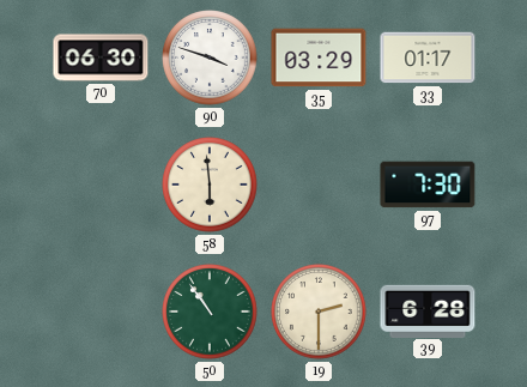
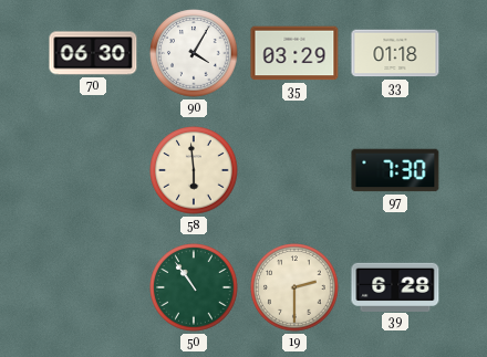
90: 3:48 -> 4:05 (194, 53)
33: 01:17 -> 01:18 (395, 53)
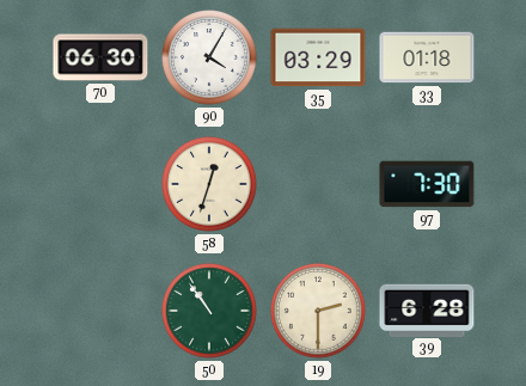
58: 5:59 -> 12:33 (209, 184)
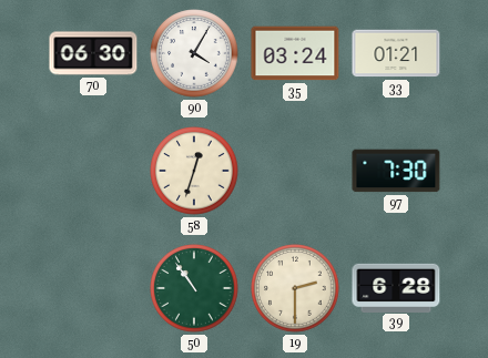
35: 03:29 -> 03:24 (295, 53)
33: 01:18 -> 01:21 (396, 53)
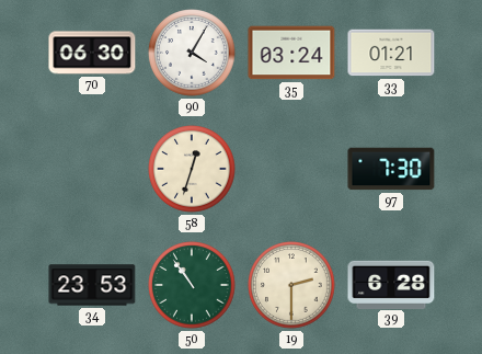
34: none -> 23:53 (92, 285)
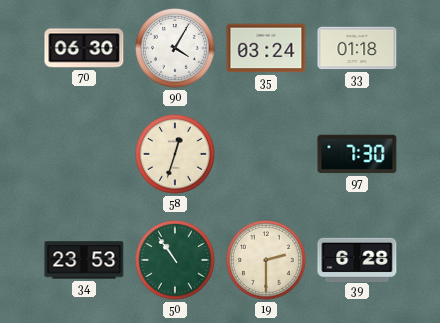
33: 01:21 -> 01:18 (357, 48)
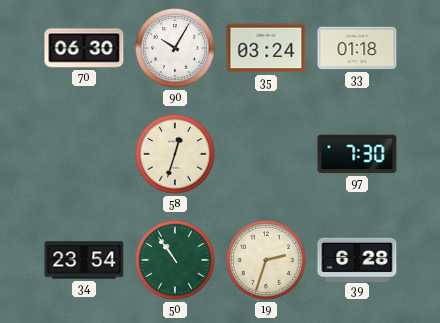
90: 4:05 -> 10:05 (175, 48)
34: 23:53 -> 23:54 (84, 260)
19: 2:30 -> 2:33 (266, 260)
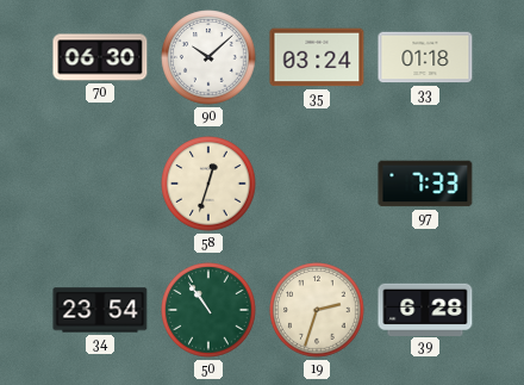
90: 10:05 -> 10:08 (208, 57)
97: 7:30 -> 7:33 (425, 184)
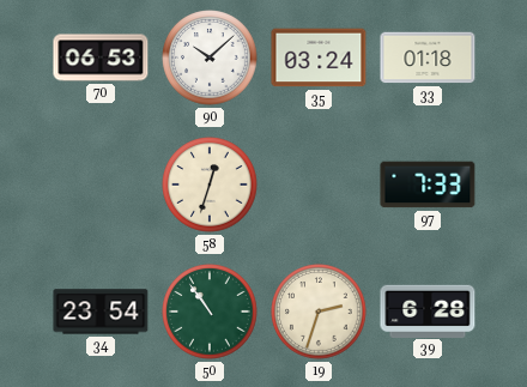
70: 06:30 -> 06:53 (101, 58)
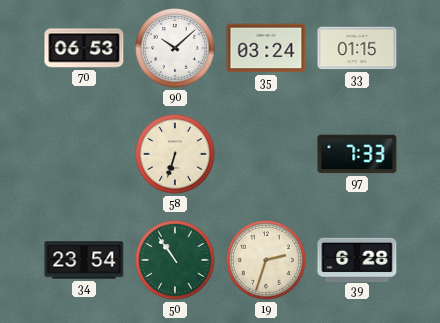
33: 01:18 -> 01:15 (357, 48)
58: 12:33 -> 6:33 (175, 154)
